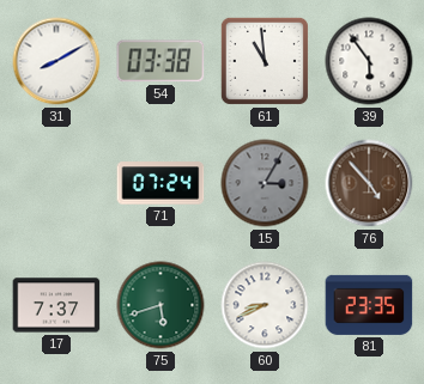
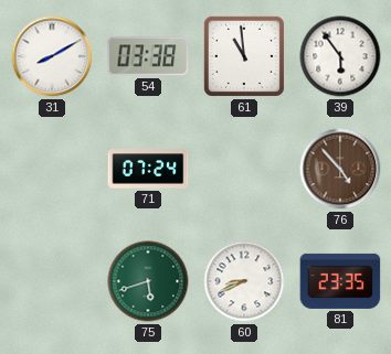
15: 3:05 -> none (265, 183)
17: 7:37 -> none (56, 305)
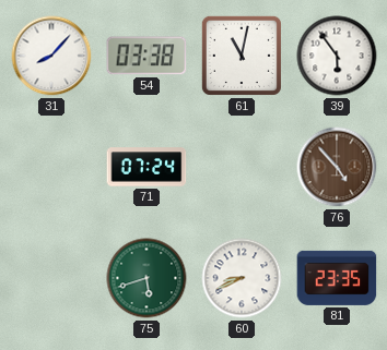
31: 8:10 -> 8:07 (51, 56)
61: 10:59 -> 11:02 (242, 56)
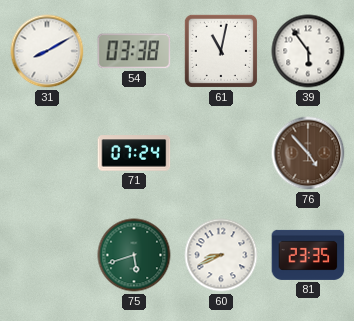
31: 8:07 -> 8:10 (47, 51)
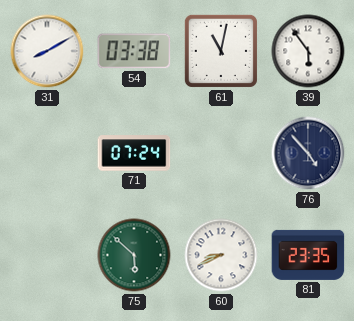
76 dial: brown -> navy (308, 153)
75: 5:42 -> 5:52 (134, 255)
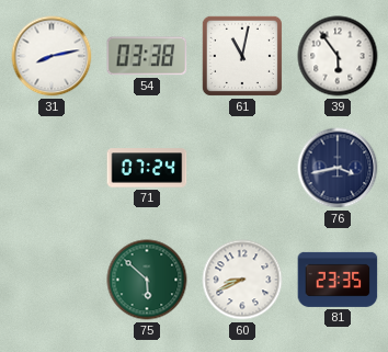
31: 8:10 -> 8:13 (52, 56)
76: 4:53 -> 3:43 (338, 168)
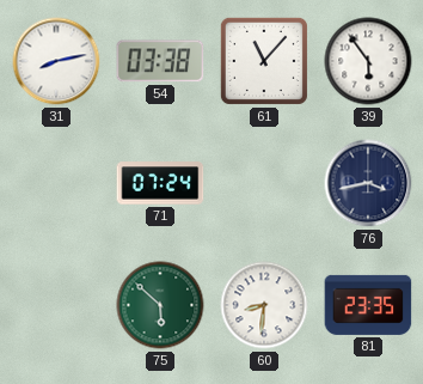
61: 11:02 -> 11:07 (264, 61)
60: 8:41 -> 8:31 (264, 305)
